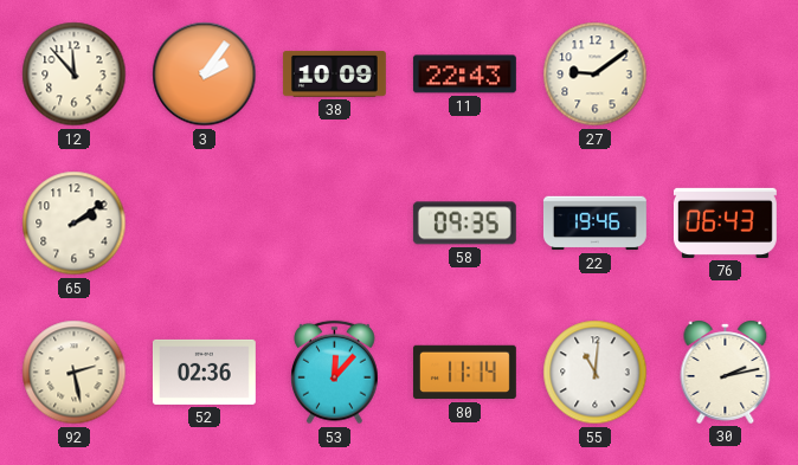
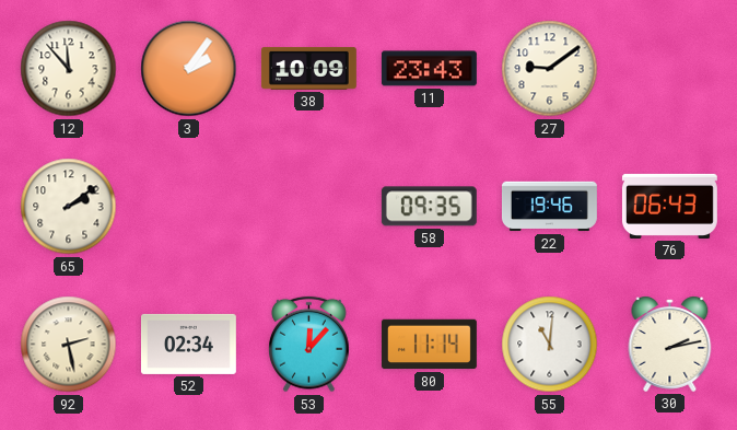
11: 22:43 -> 23:43 (429, 69)
52: 02:36 -> 02:34 (188, 344)
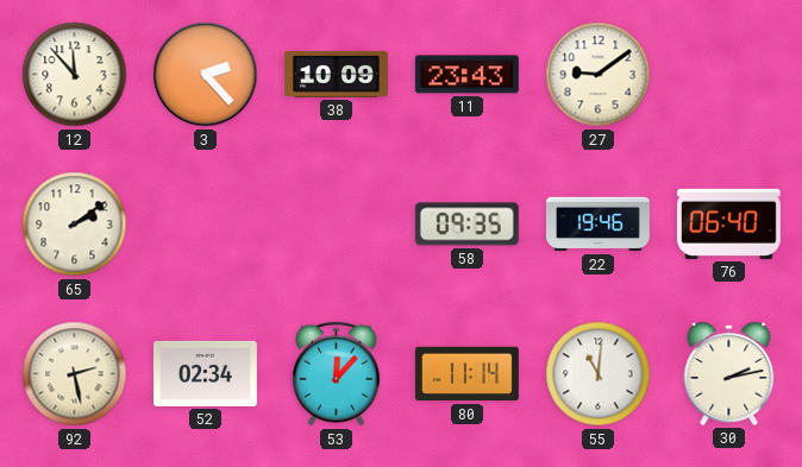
3: 2:06 -> 2:23 (206, 75)
76: 06:43 -> 06:40 (728, 223)
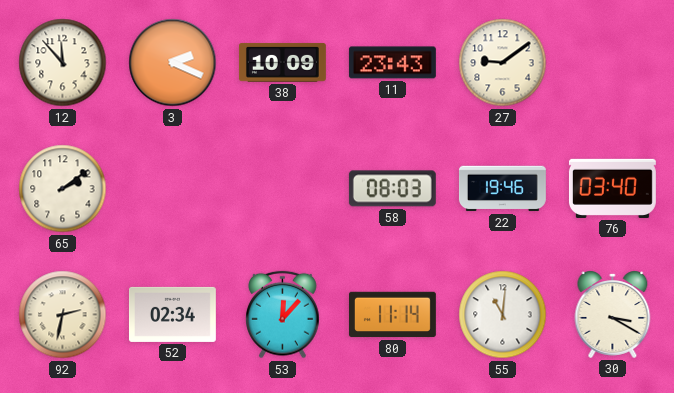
3: 2:23 -> 2:19 (173, 63)
58: 09:35 -> 08:03 (392, 189)
76: 06:40 -> 03:40 (612, 188)
92: 2:28 -> 2:32 (63, 315)
30: 2:13 -> 3:20 (613, 314)
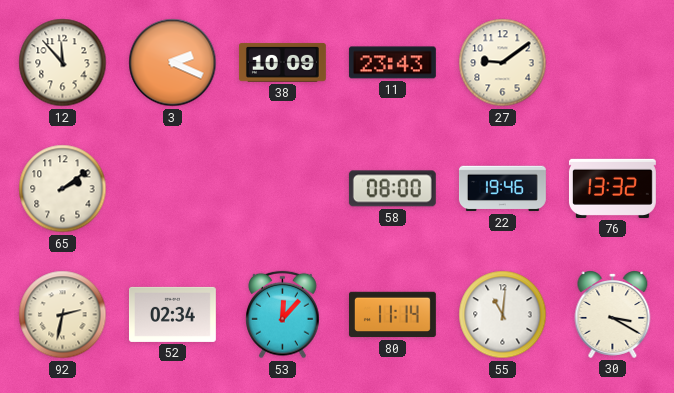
58: 08:03 -> 08:00 (392, 189)
76: 03:40 -> 13:32 (612, 188)
